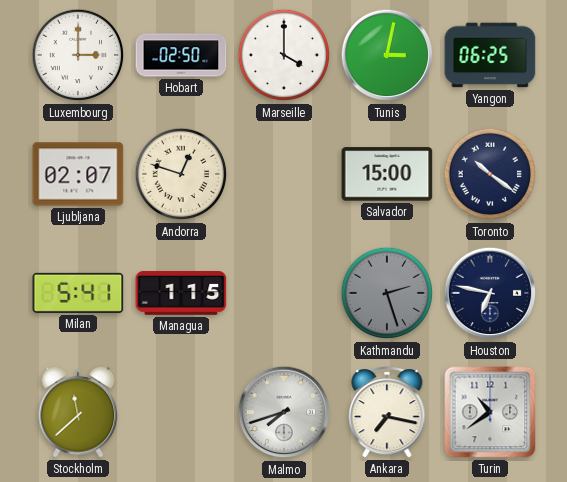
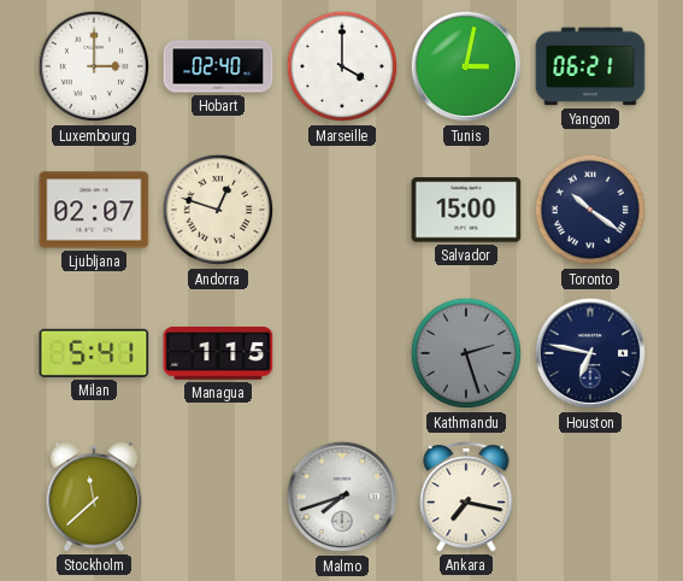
Hobart: 02:50 -> 02:40 (218, 66)
Yangon: 06:25 -> 06:21 (590, 66)
Turin: 10:39 -> none (490, 412)
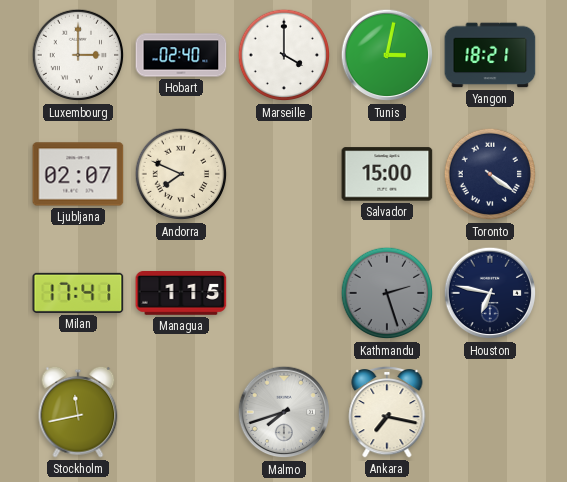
Yangon: 06:21 -> 18:21 (490, 55)
Andorra: 12:48 -> 7:49 (181, 174)
Toronto: 10:21 -> 4:21 (490, 174)
Milan: 5:41 -> 17:41 (78, 293)
Stockholm: 11:38 -> 11:43 (78, 412)
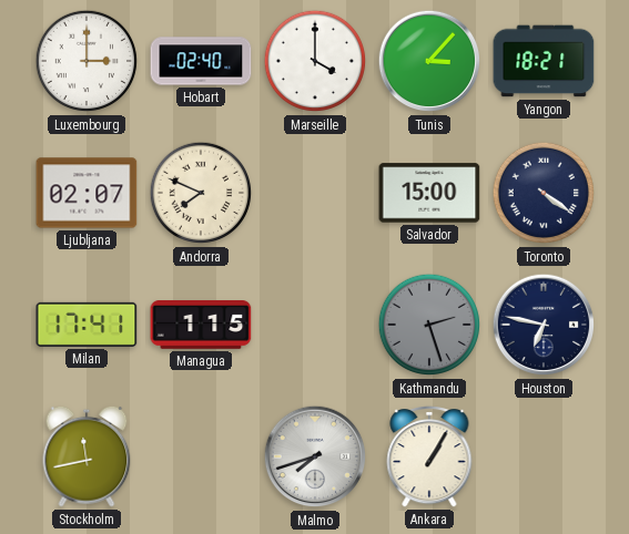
Tunis: 3:02 -> 3:07 (429, 61)
Ankara: 7:17 -> 1:05 (429, 456)
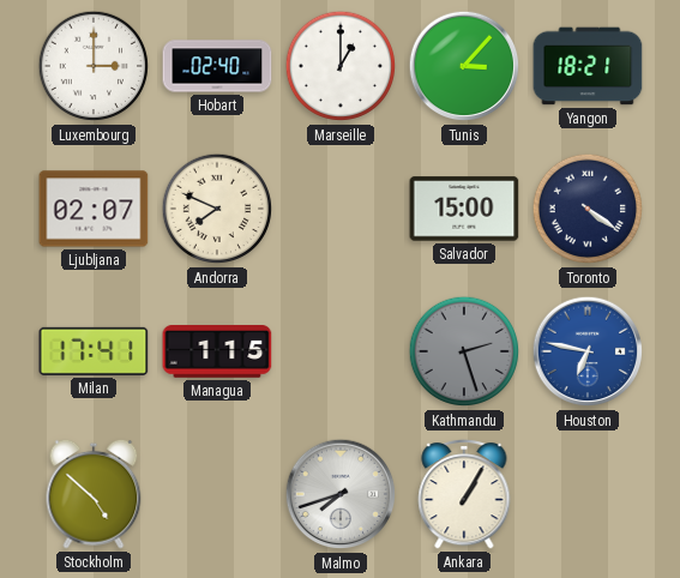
Marseille: 4:00 -> 1:00 (341, 66)
Houston dial: navy -> blue (588, 351)
Stockholm: 11:43 -> 4:52 (94, 494)
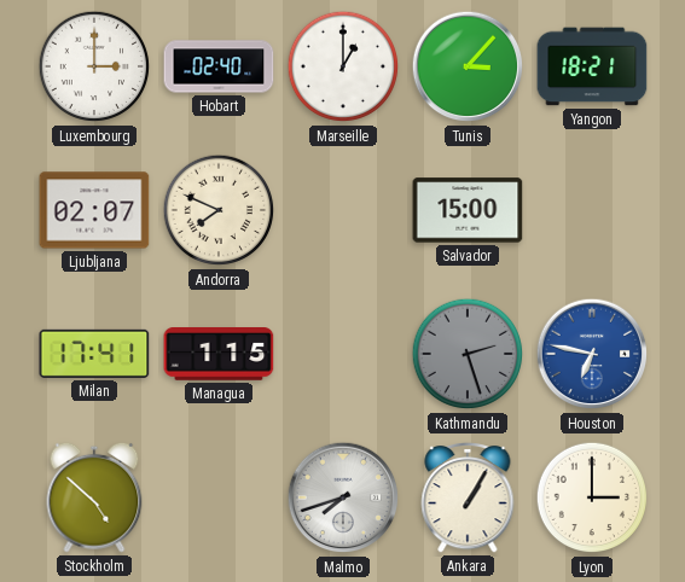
Toronto: 4:21 -> none (588, 209)
Lyon: none -> 3:00 (592, 497)
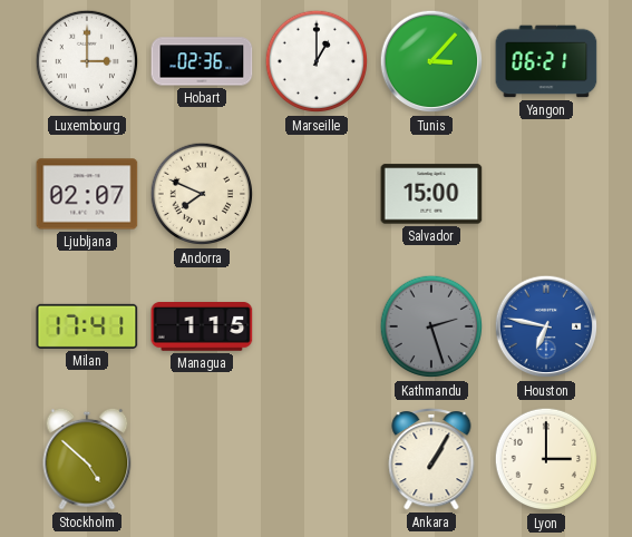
Hobart: 02:40 -> 02:36 (202, 61)
Yangon: 18:21 -> 06:21 (546, 61)
Malmo: 7:42 -> none (343, 497)
